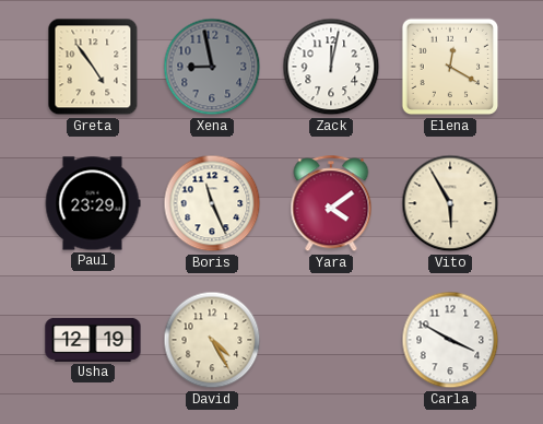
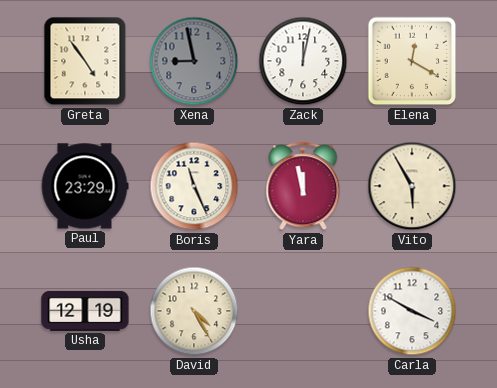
Yara: 4:09 -> 11:58 (303, 187)
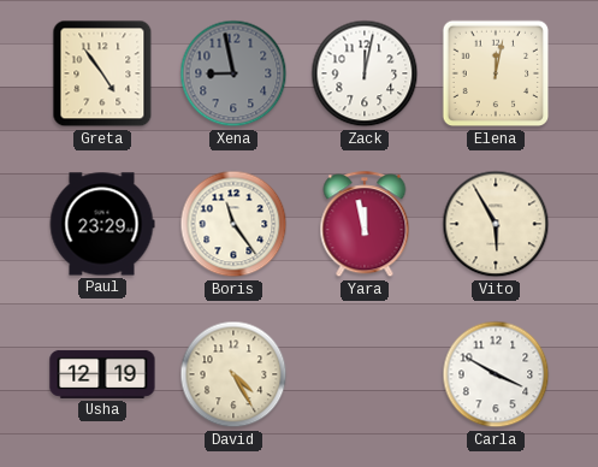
Elena: 12:20 -> 12:02 (496, 73)
Boris: 11:26 -> 11:24 (233, 224)
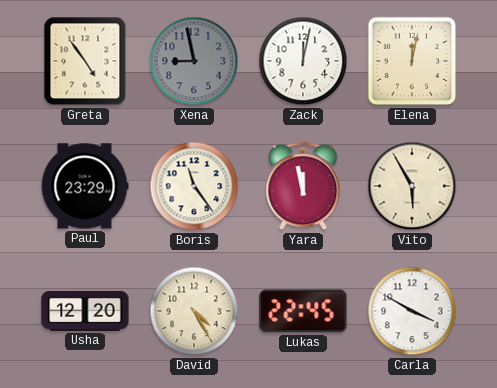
Usha: 12:19 -> 12:20 (85, 311)
Lukas: none -> 22:45 (303, 311)
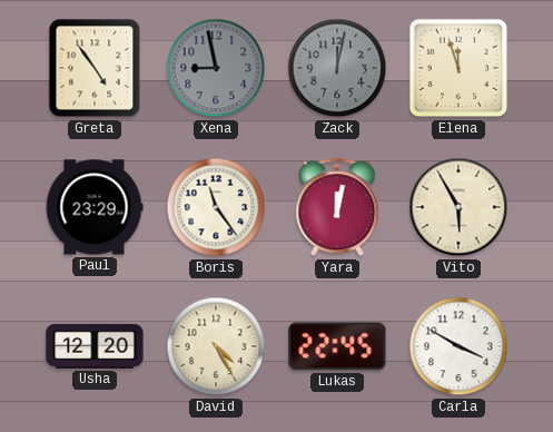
Zack dial: white -> grey (337, 68)
Elena: 12:02 -> 11:57 (458, 68)
Yara: 11:58 -> 12:02 (337, 208)
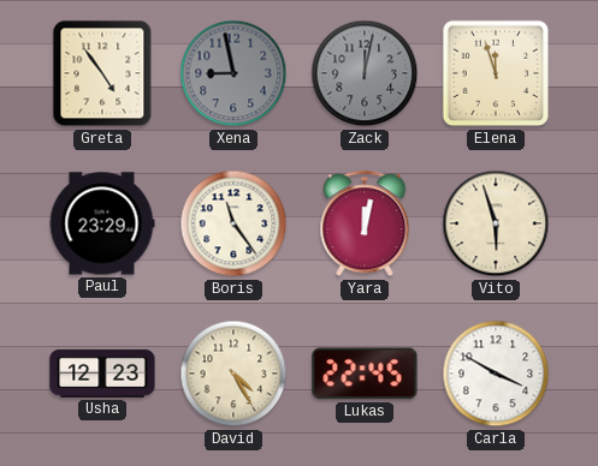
Vito: 5:55 -> 5:57 (496, 223)
Usha: 12:20 -> 12:23 (102, 374)
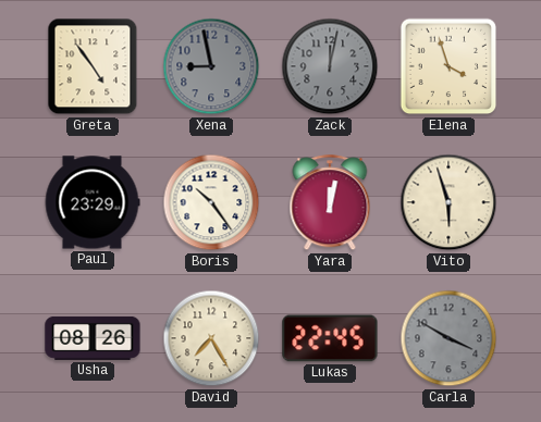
Elena: 11:57 -> 3:57 (448, 66)
Boris: 11:24 -> 10:24 (211, 202)
Usha: 12:23 -> 08:26 (93, 338)
David: 4:25 -> 7:25 (211, 338)
Carla dial: white -> grey (448, 338)
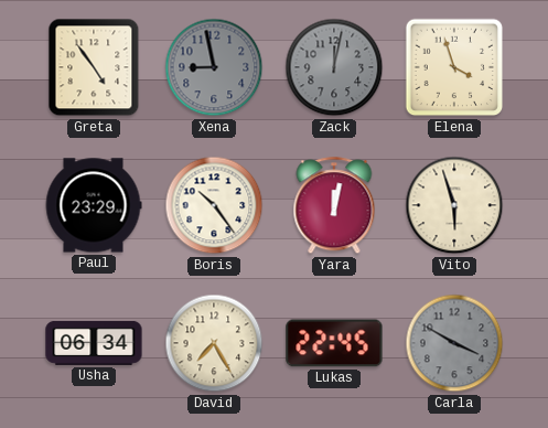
Usha: 08:26 -> 06:34 (94, 343)
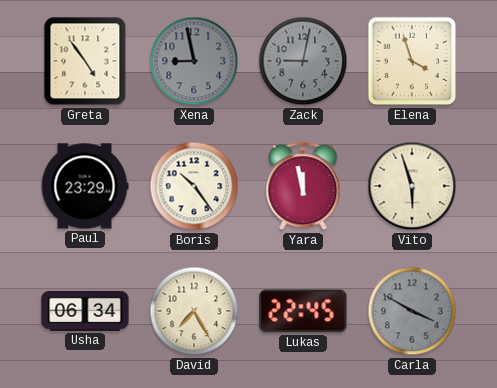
Zack: 12:02 -> 9:02 (303, 61)
Yara: 12:02 -> 11:58 (303, 187)
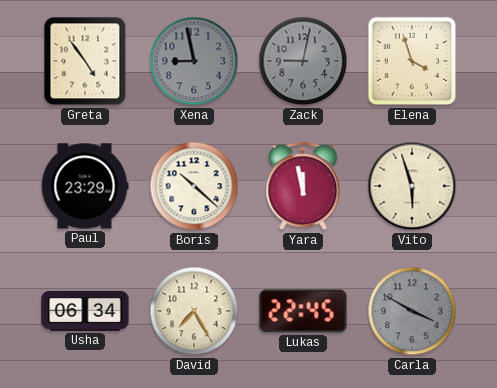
Boris: 10:24 -> 10:22 (194, 186)
